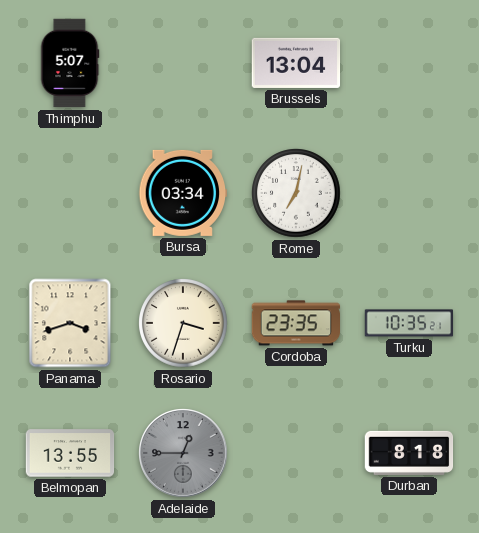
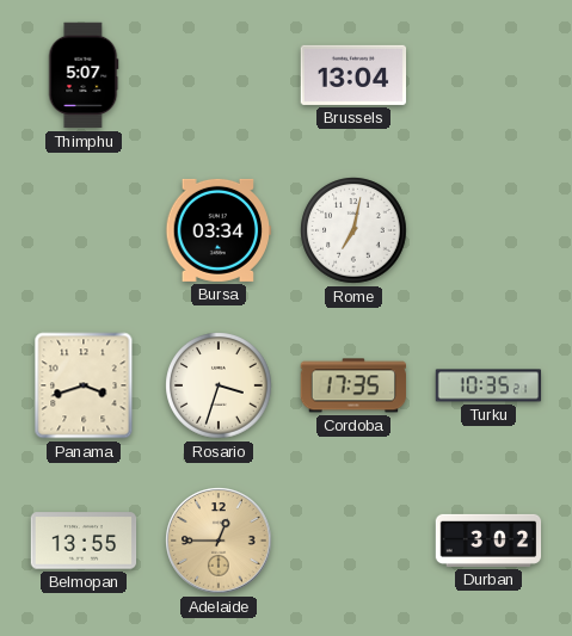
Cordoba: 23:35 -> 17:35 (353, 385)
Adelaide dial: grey -> champagne (219, 541)
Durban: 8:18 -> 3:02 (488, 541)
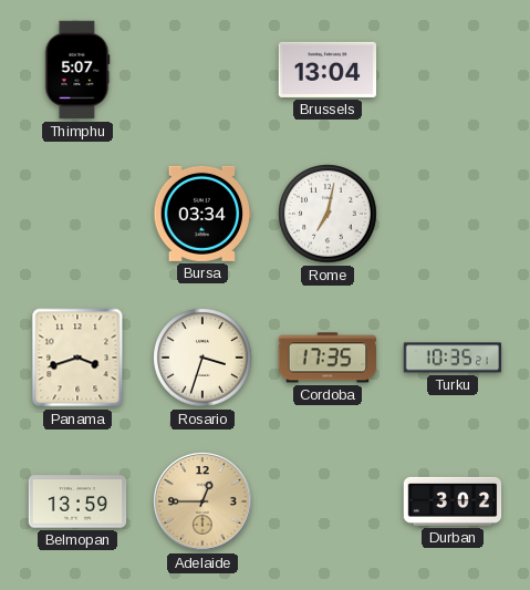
Belmopan: 13:55 -> 13:59 (77, 501)
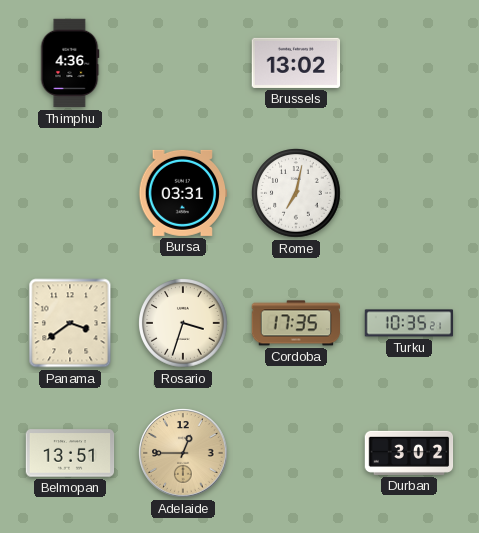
Thimphu: 5:07 -> 4:36 (70, 63)
Brussels: 13:04 -> 13:02 (296, 63)
Bursa: 03:34 -> 03:31 (183, 193)
Panama: 3:42 -> 3:39 (70, 323)
Belmopan: 13:59 -> 13:51 (70, 453)
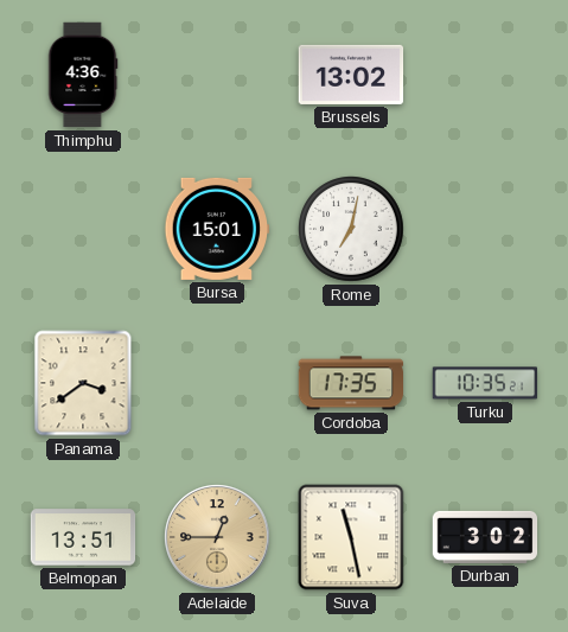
Bursa: 03:31 -> 15:01 (217, 229)
Rosario: 3:33 -> none (183, 323)
Suva: none -> 11:28 (351, 537)
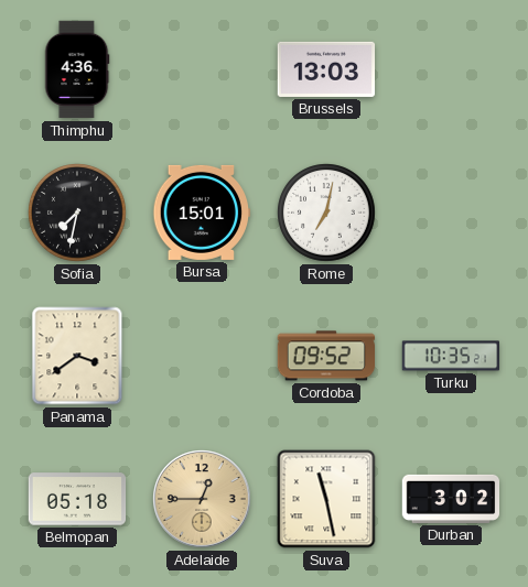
Brussels: 13:02 -> 13:03 (326, 69)
Sofia: none -> 7:32 (77, 213)
Cordoba: 17:35 -> 09:52 (326, 356)
Belmopan: 13:51 -> 05:18 (77, 499)
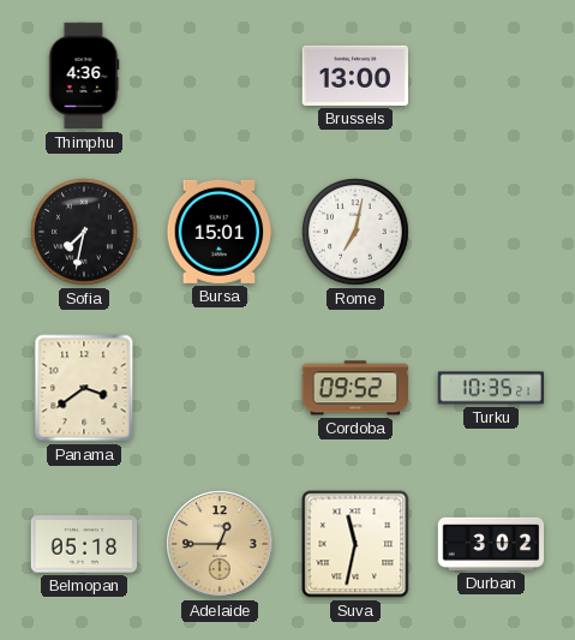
Brussels: 13:03 -> 13:00 (355, 76)
Suva: 11:28 -> 11:32 (355, 544)
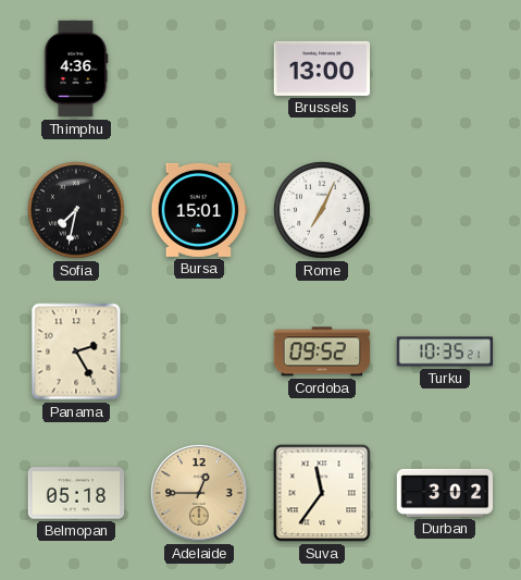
Rome: 7:02 -> 7:04 (322, 210)
Panama: 3:39 -> 2:25 (76, 351)
Suva: 11:32 -> 11:36 (322, 493)
